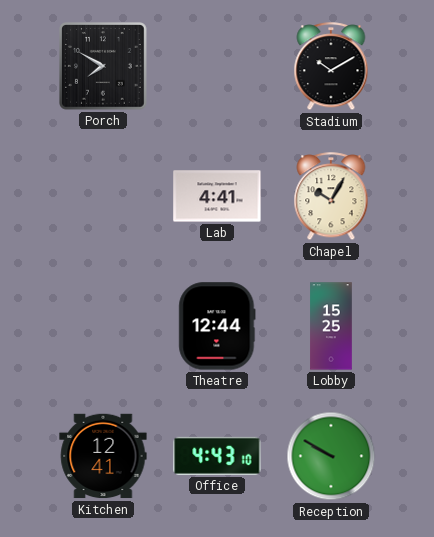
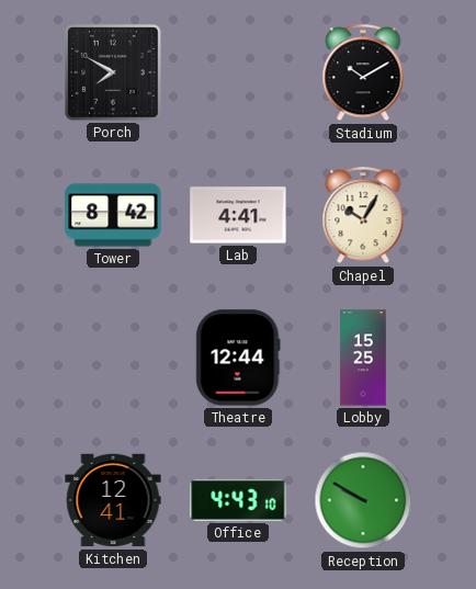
Tower: none -> 8:42 (113, 215)
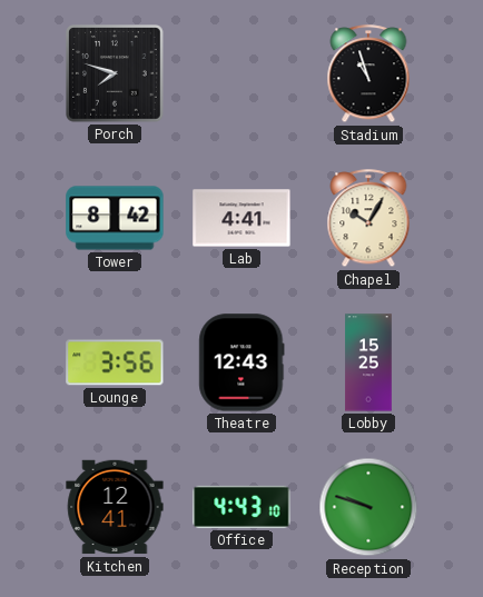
Porch: 7:50 -> 7:48 (116, 74)
Stadium: 10:10 -> 10:57 (368, 74)
Lounge: none -> 3:56 (115, 362)
Theatre: 12:44 -> 12:43 (241, 362)
Reception: 9:50 -> 9:48 (368, 507)
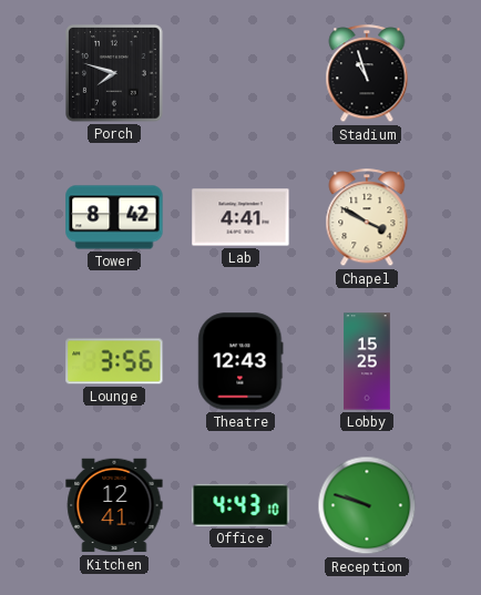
Chapel: 10:05 -> 3:50 (367, 218)
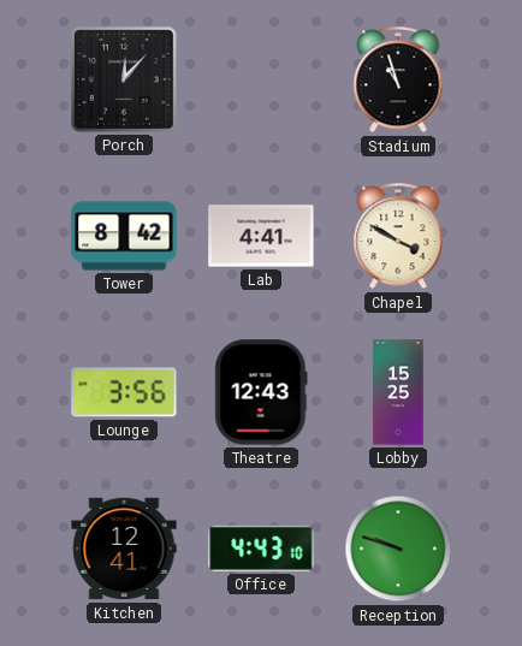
Porch: 7:48 -> 12:07 (125, 81)
